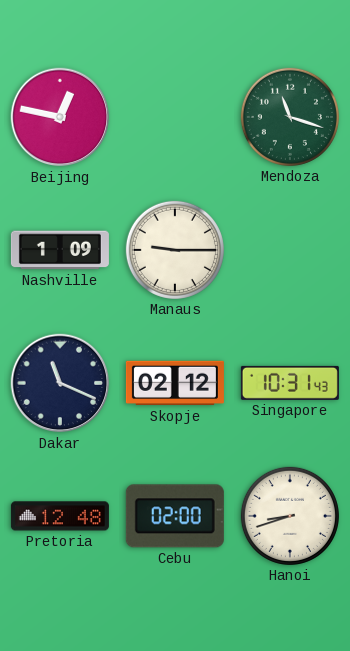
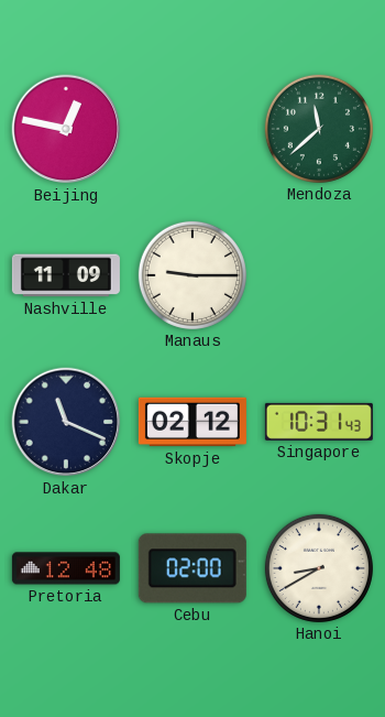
Mendoza: 11:18 -> 11:38 (319, 129)
Nashville: 1:09 -> 11:09 (66, 275)
Hanoi: 8:42 -> 8:40 (319, 568)
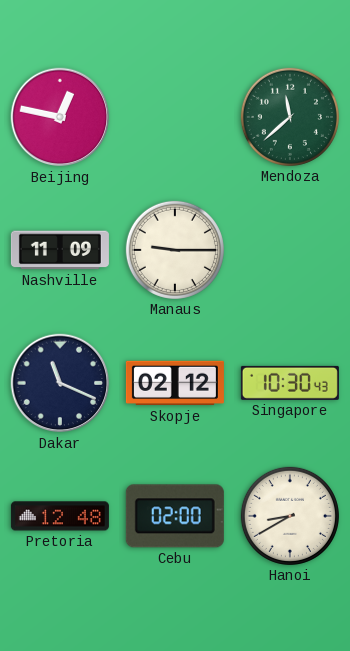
Singapore: 10:31 -> 10:30 (290, 383)
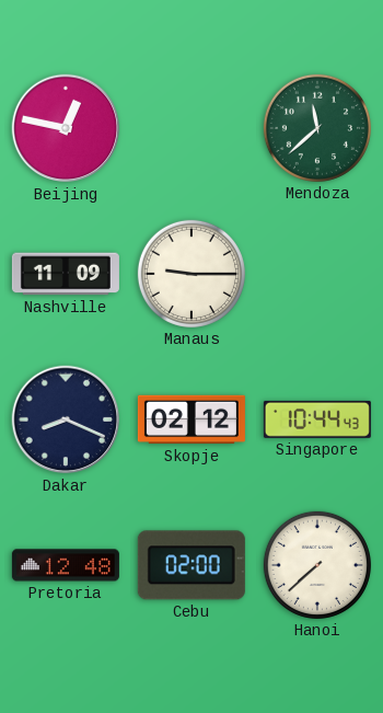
Dakar: 11:19 -> 8:19 (66, 419)
Singapore: 10:30 -> 10:44 (317, 419)
Hanoi: 8:40 -> 7:38 (317, 565)
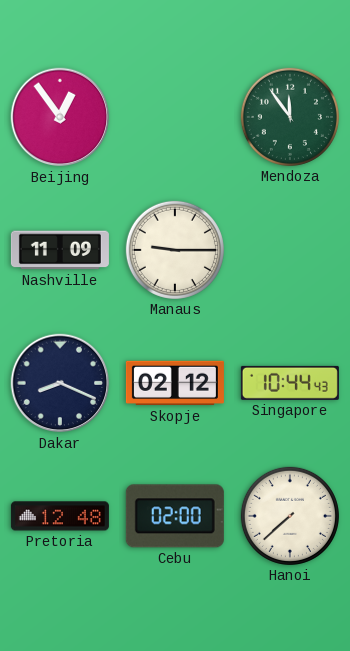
Beijing: 12:47 -> 12:54 (60, 117)
Mendoza: 11:38 -> 11:54 (290, 117)
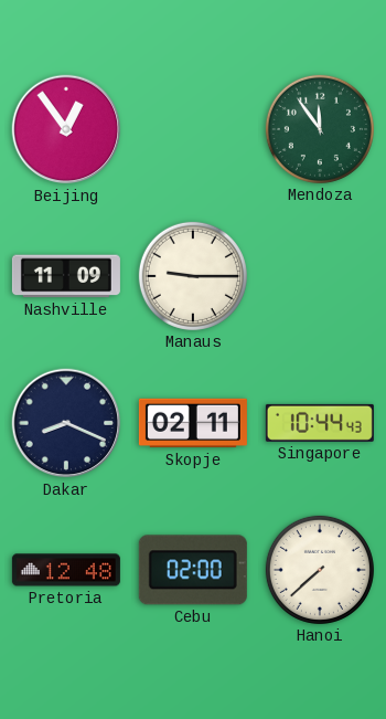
Skopje: 02:12 -> 02:11 (193, 423)
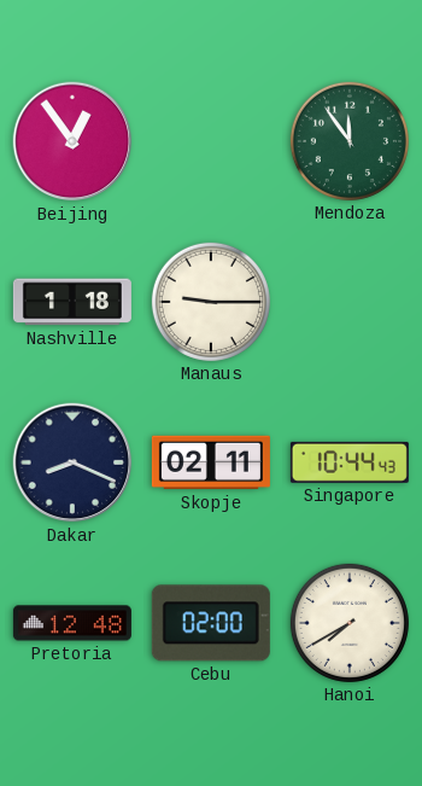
Nashville: 11:09 -> 1:18 (72, 302)
Hanoi: 7:38 -> 7:40 (350, 623)
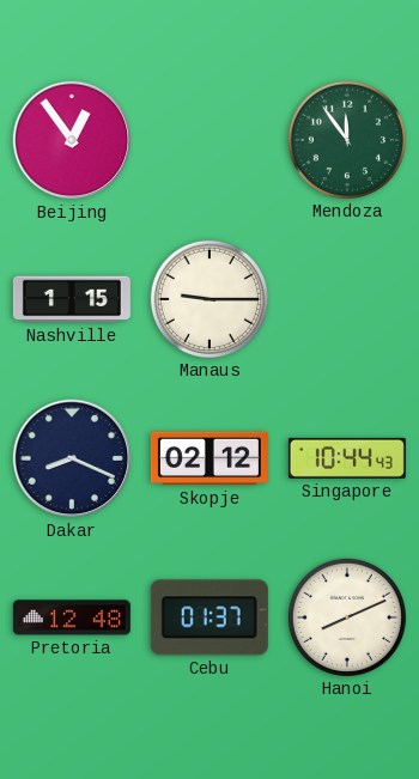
Nashville: 1:18 -> 1:15 (72, 299)
Skopje: 02:11 -> 02:12 (209, 458)
Cebu: 02:00 -> 01:37 (209, 617)
Hanoi: 7:40 -> 8:11 (347, 617)
